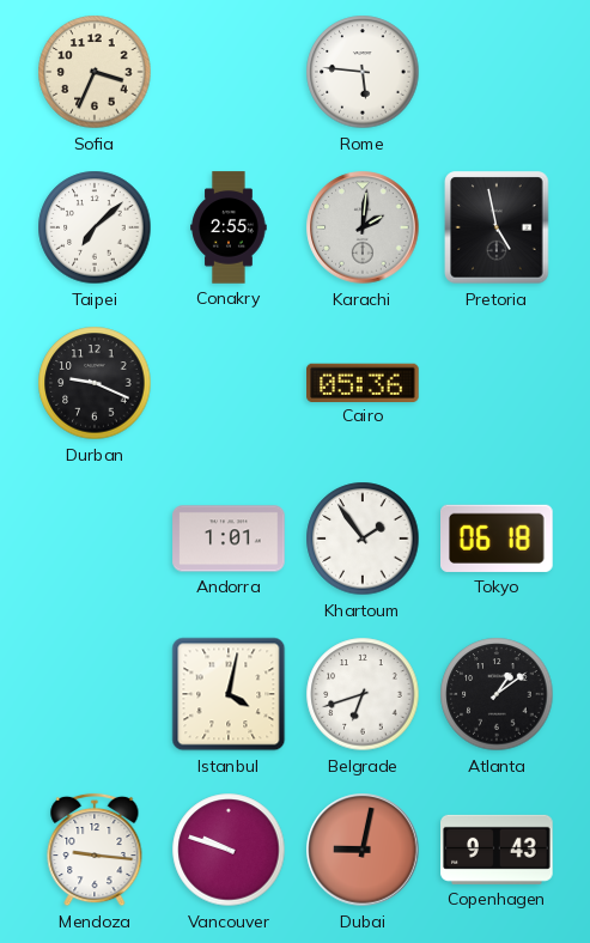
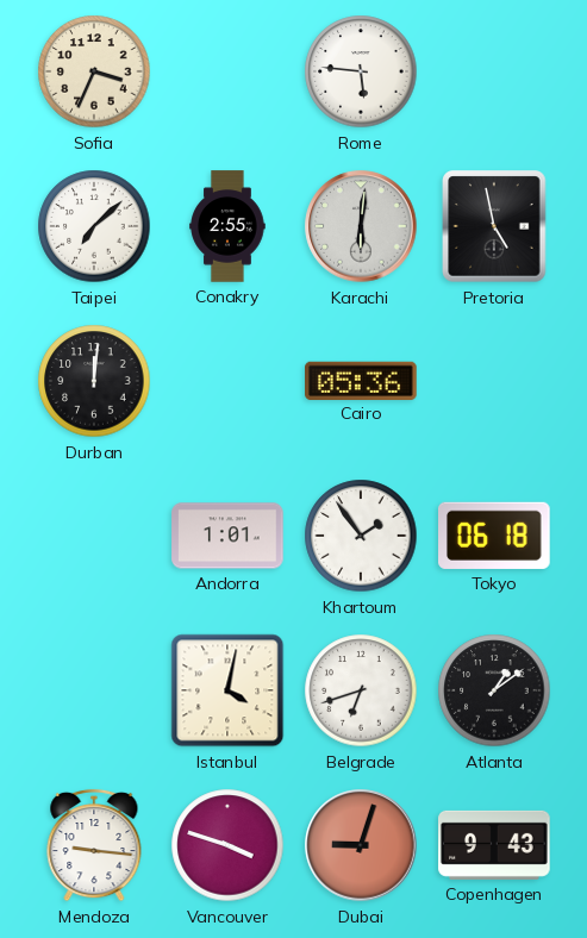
Karachi: 2:01 -> 6:01 (361, 226)
Durban: 9:19 -> 12:01 (94, 381)
Vancouver: 9:48 -> 3:48 (227, 845)
Dubai: 9:02 -> 9:03 (361, 845)
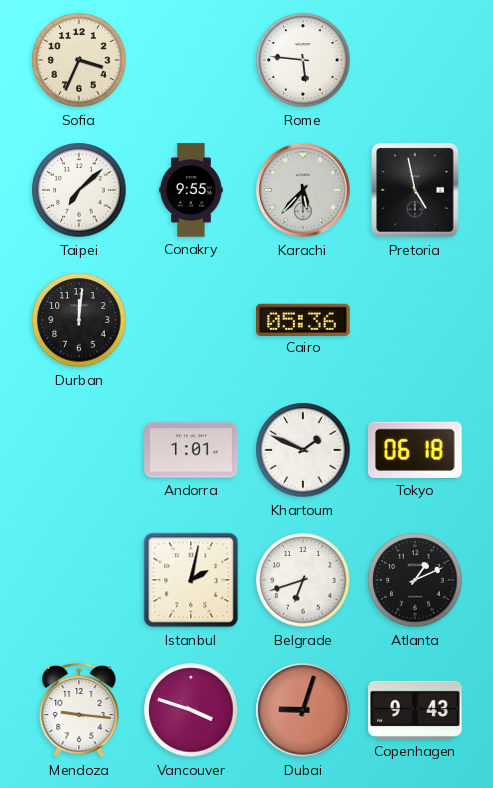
Conakry: 2:55 -> 9:55 (191, 190)
Karachi: 6:01 -> 5:37 (303, 190)
Khartoum: 1:54 -> 1:49 (303, 450)
Istanbul: 4:02 -> 2:02 (191, 580)
Atlanta: 1:09 -> 1:11 (415, 580)
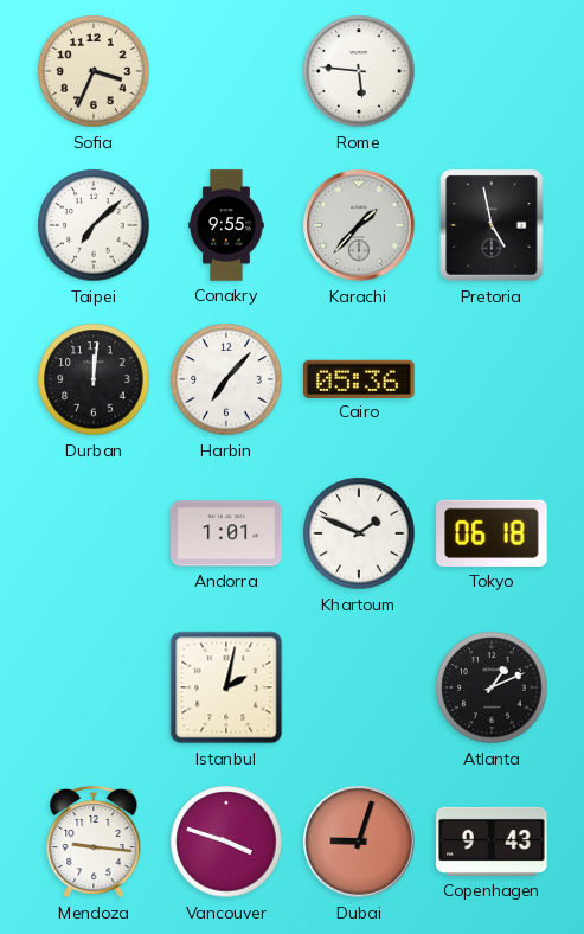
Karachi: 5:37 -> 1:37 (359, 225)
Harbin: none -> 7:07 (226, 379)
Belgrade: 6:42 -> none (303, 580)
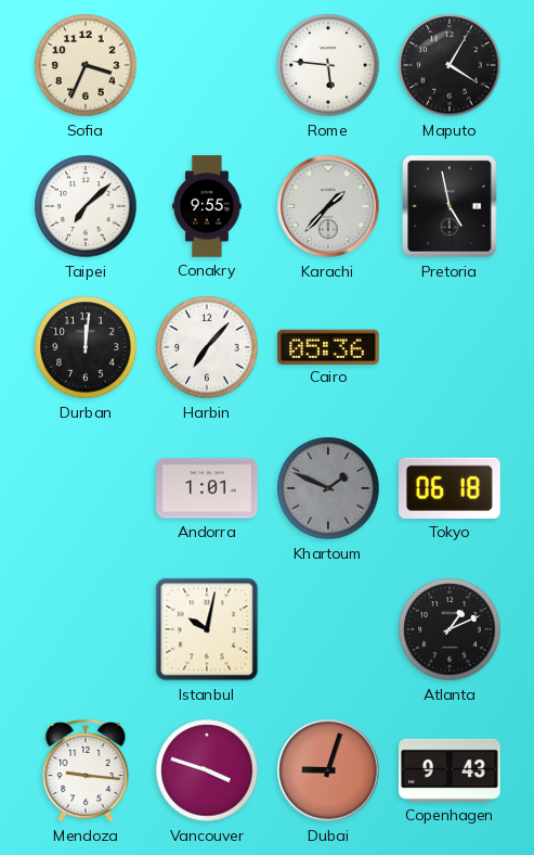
Maputo: none -> 4:05 (450, 65)
Khartoum dial: white -> grey (328, 488)
Istanbul: 2:02 -> 10:02 (207, 629)
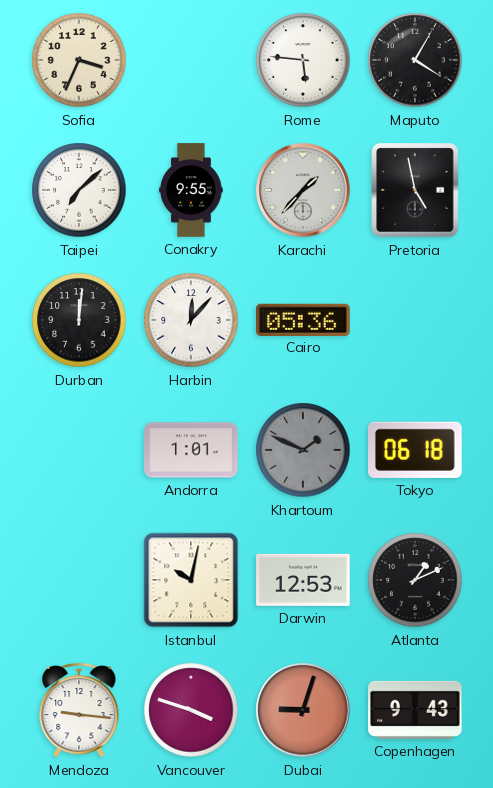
Harbin: 7:07 -> 12:07 (191, 320)
Darwin: none -> 12:53 (303, 580)
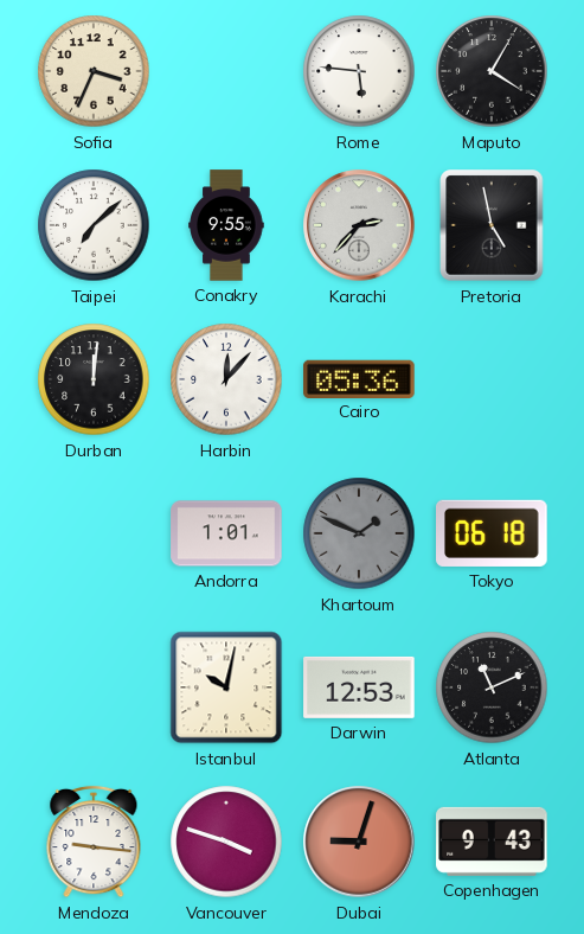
Karachi: 1:37 -> 2:37 (359, 225)
Atlanta: 1:11 -> 11:11 (492, 687)
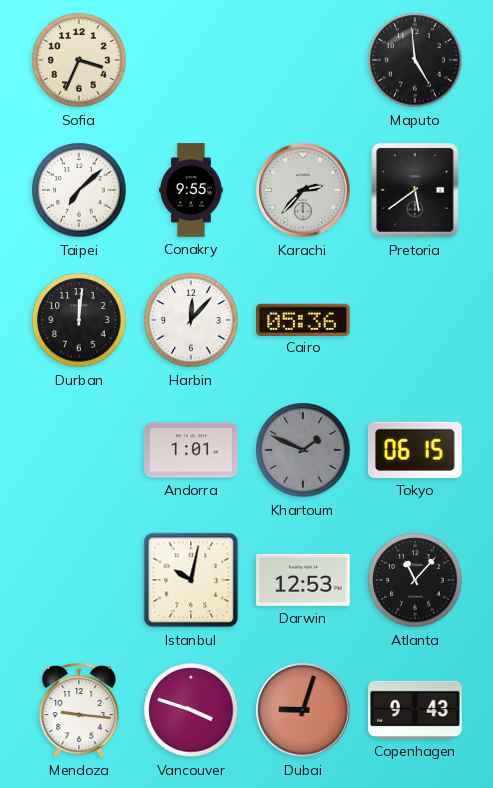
Rome: 5:46 -> none (359, 71)
Maputo: 4:05 -> 4:59 (415, 60)
Pretoria: 4:58 -> 5:39 (415, 190)
Tokyo: 06:18 -> 06:15 (416, 450)
Atlanta: 11:11 -> 11:07 (415, 580)
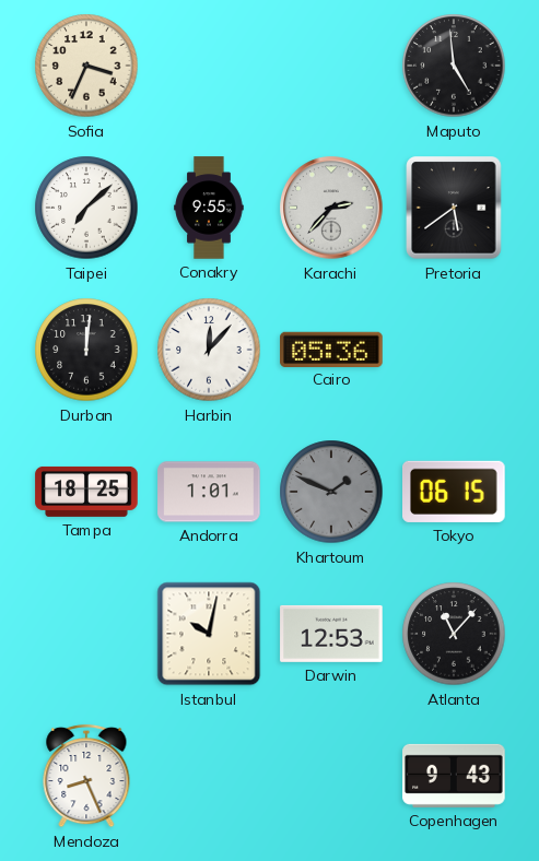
Tampa: none -> 18:25 (86, 492)
Mendoza: 9:16 -> 8:26 (86, 776)
Vancouver: 3:48 -> none (191, 710)
Dubai: 9:03 -> none (303, 710)
